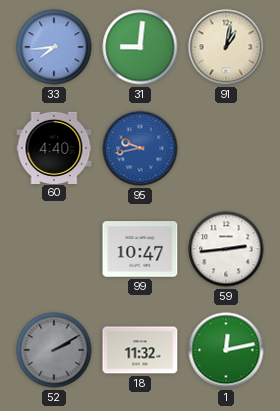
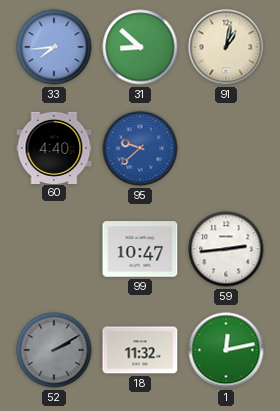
31: 9:01 -> 8:52 (140, 47)
95: 9:43 -> 9:38 (140, 148)
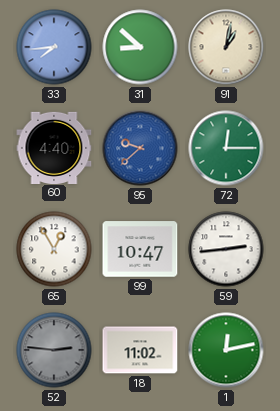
72: none -> 12:15 (226, 148)
65: none -> 12:55 (54, 249)
52: 2:10 -> 2:46 (54, 350)
18: 11:32 -> 11:02 (140, 350)
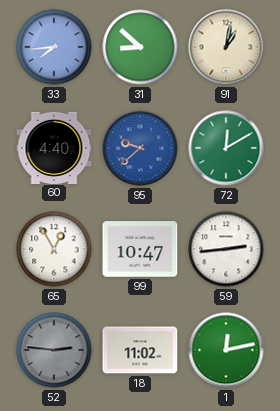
72: 12:15 -> 12:10 (226, 148)
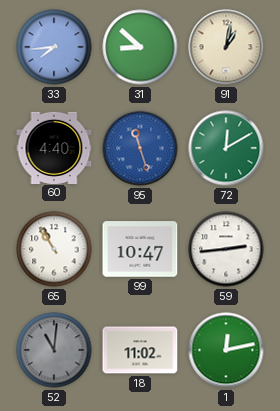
95: 9:38 -> 11:27 (140, 148)
65: 12:55 -> 10:55 (54, 249)
52: 2:46 -> 11:01 (54, 350)
